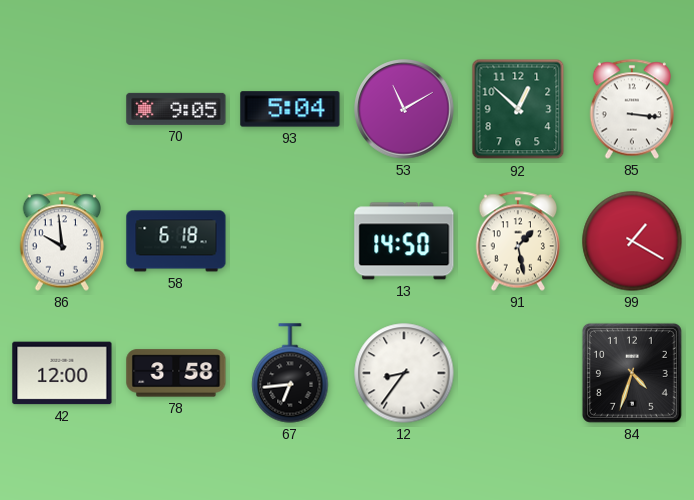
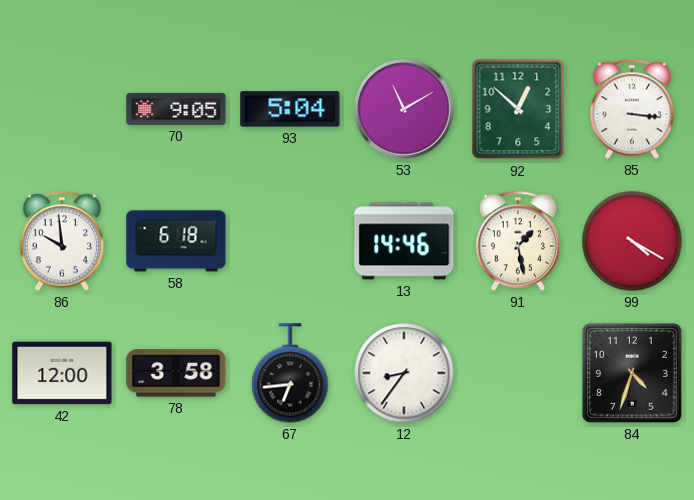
13: 14:50 -> 14:46 (404, 241)
99: 1:20 -> 4:20 (632, 241)
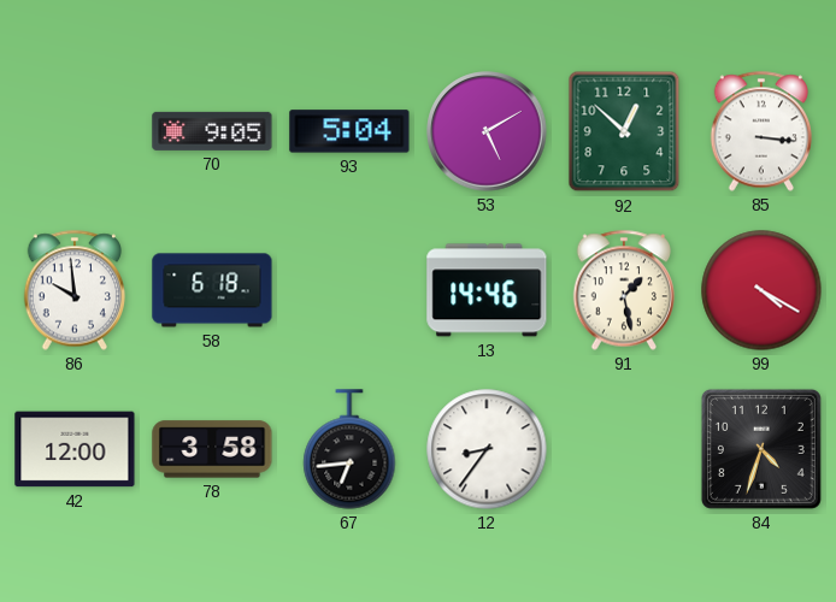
53: 11:10 -> 5:10 (487, 131)
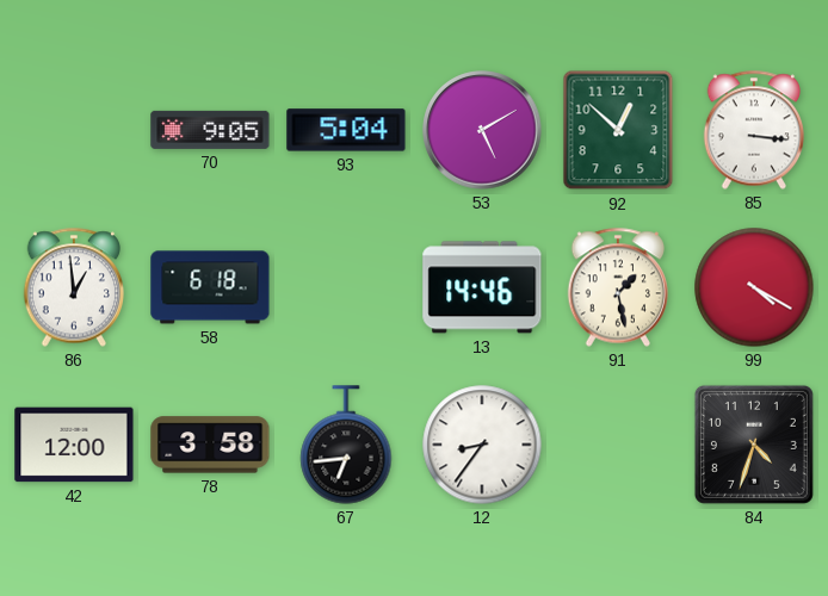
86: 9:59 -> 12:59 (73, 287)
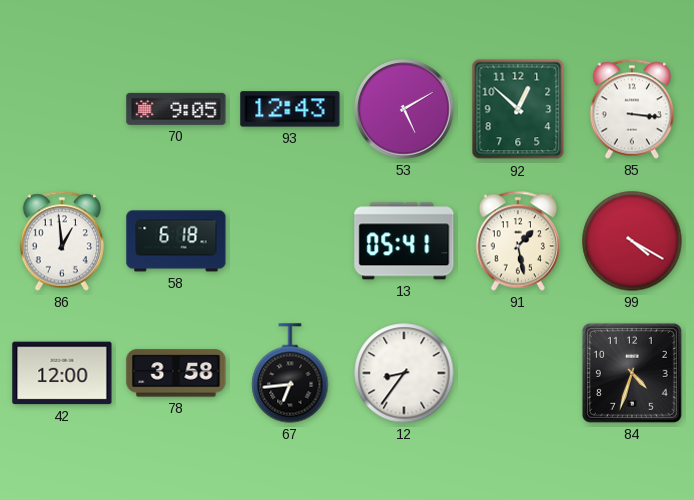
93: 5:04 -> 12:43 (290, 109)
13: 14:46 -> 05:41 (404, 241)
